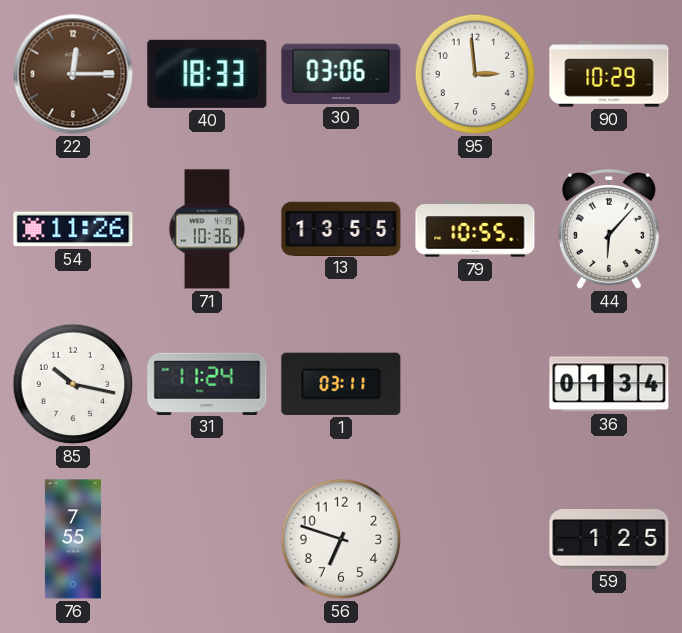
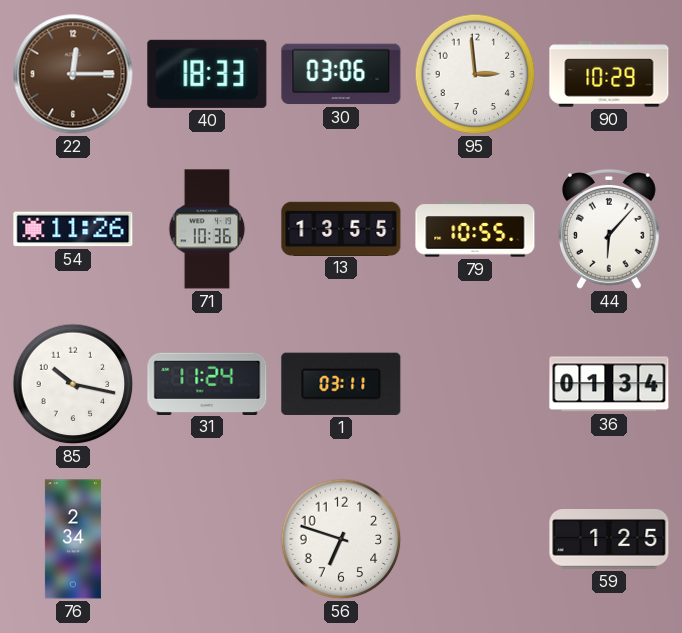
76: 7:55 -> 2:34 (73, 539)
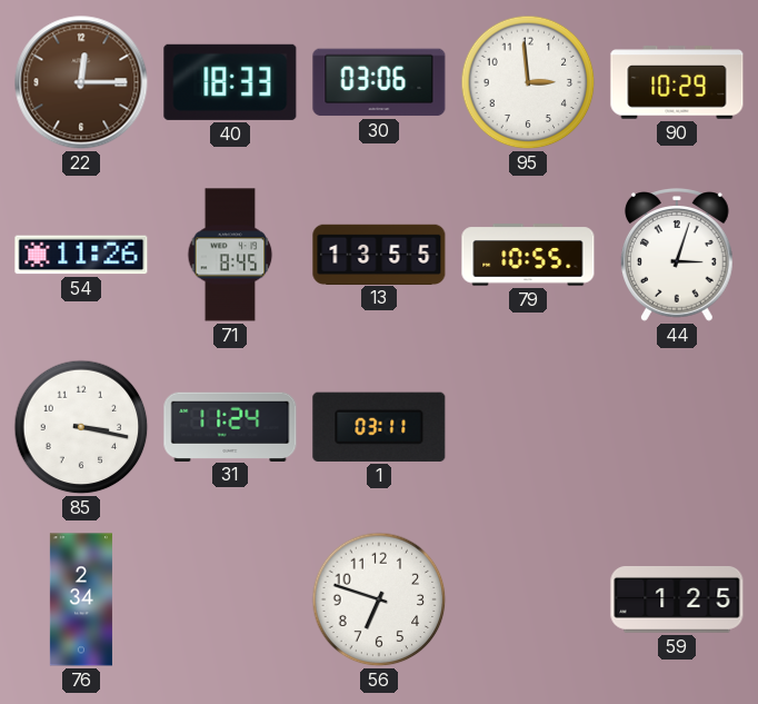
71: 10:36 -> 8:45 (230, 255)
44: 6:07 -> 3:03 (677, 255)
85: 10:17 -> 3:17 (81, 427)
36: 01:34 -> none (609, 384)
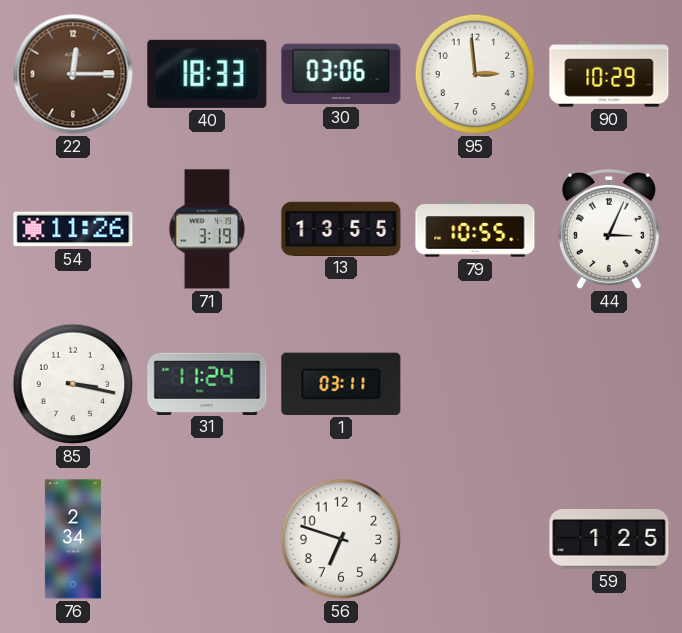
71: 8:45 -> 3:19 (207, 229)
44: 3:03 -> 3:04 (609, 229)
